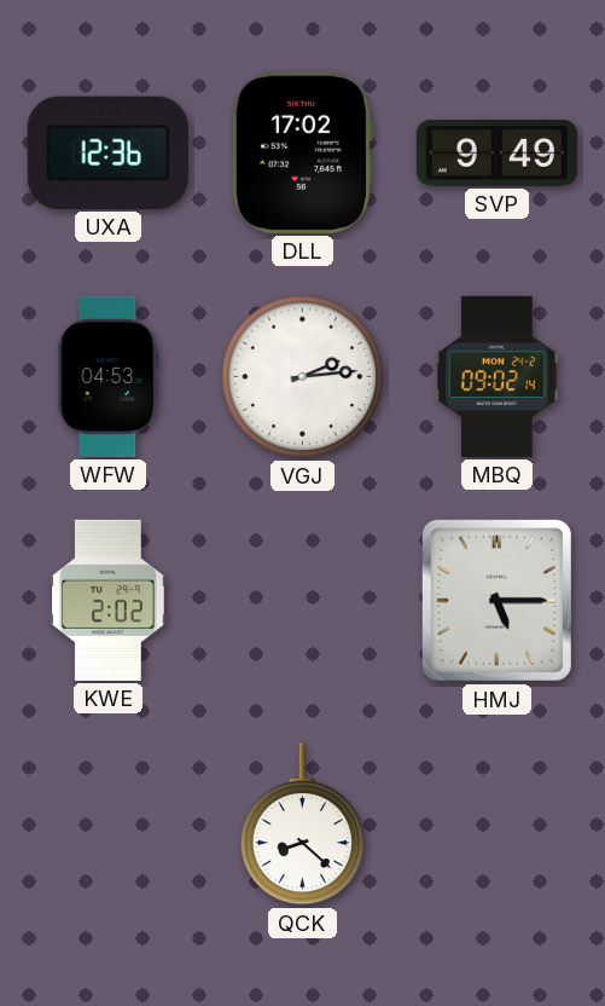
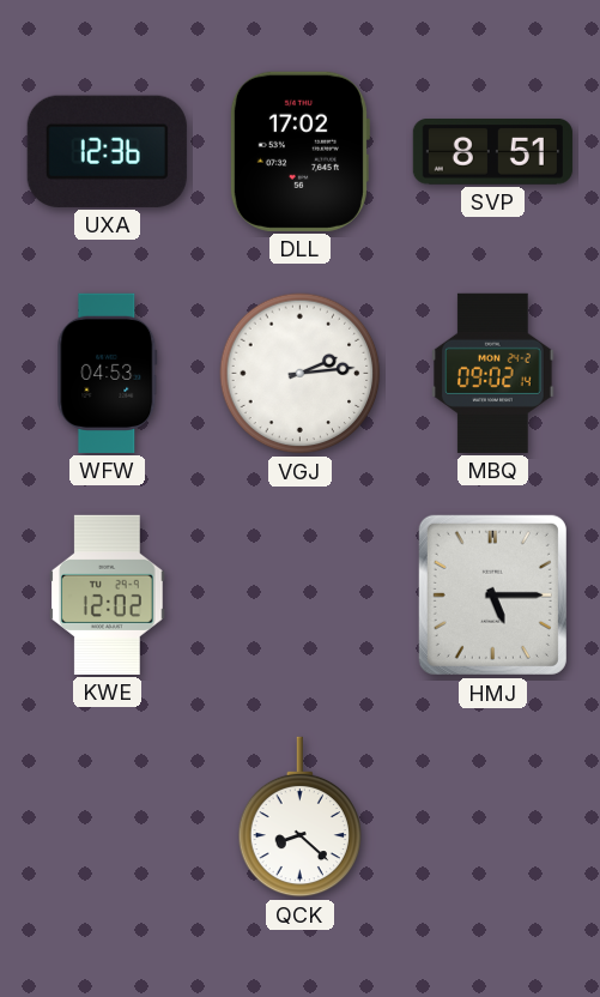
SVP: 9:49 -> 8:51 (492, 152)
KWE: 2:02 -> 12:02 (108, 594)
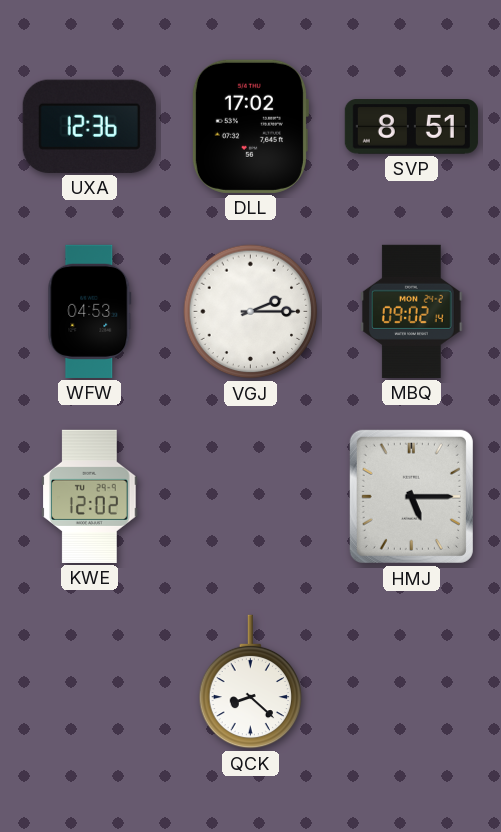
VGJ: 2:14 -> 2:15 (251, 312)
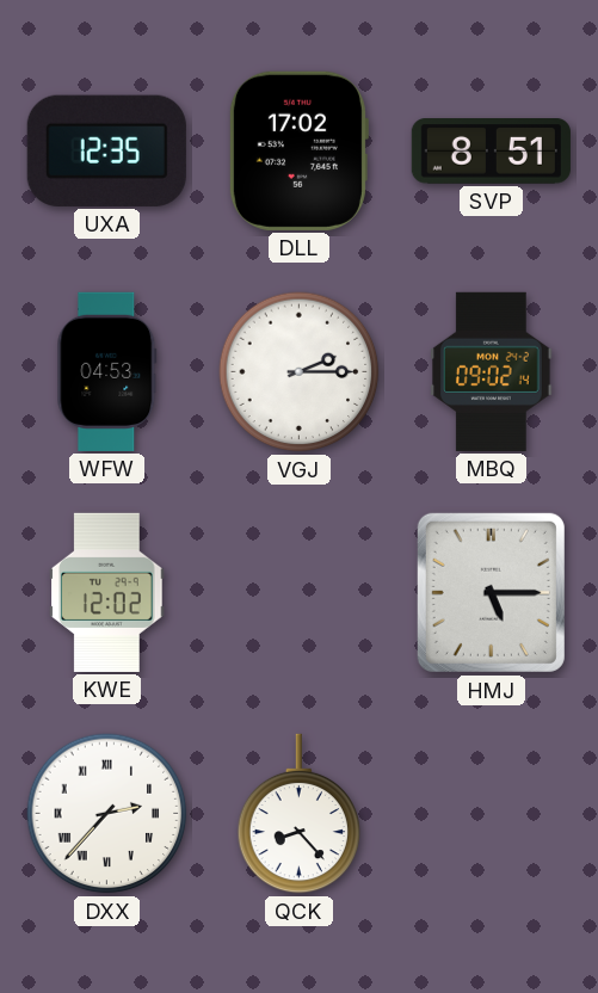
UXA: 12:36 -> 12:35 (106, 150)
DXX: none -> 2:37 (107, 814)
QCK: 8:22 -> 8:23 (300, 814)
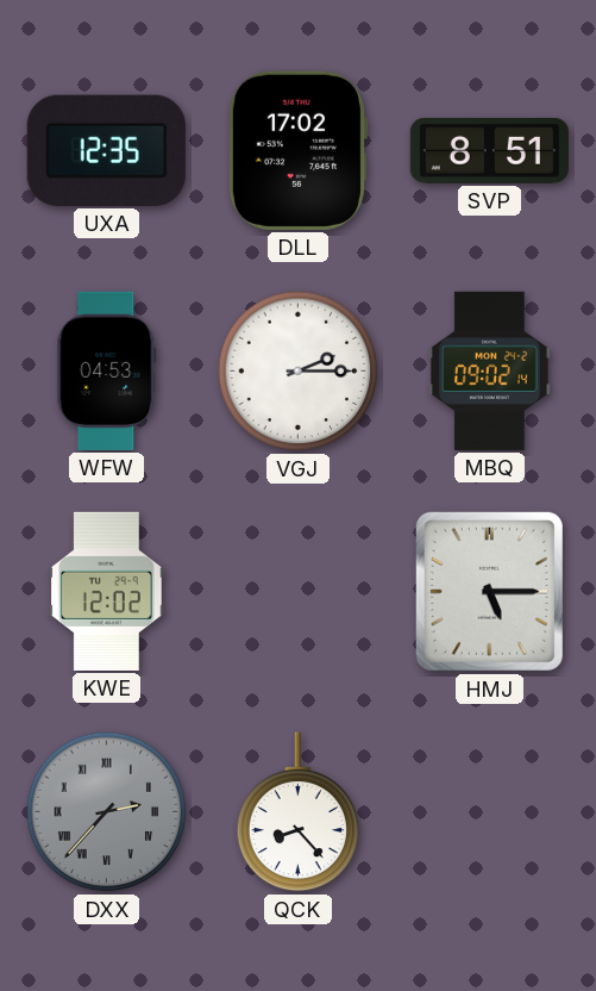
DXX dial: white -> grey (107, 812)
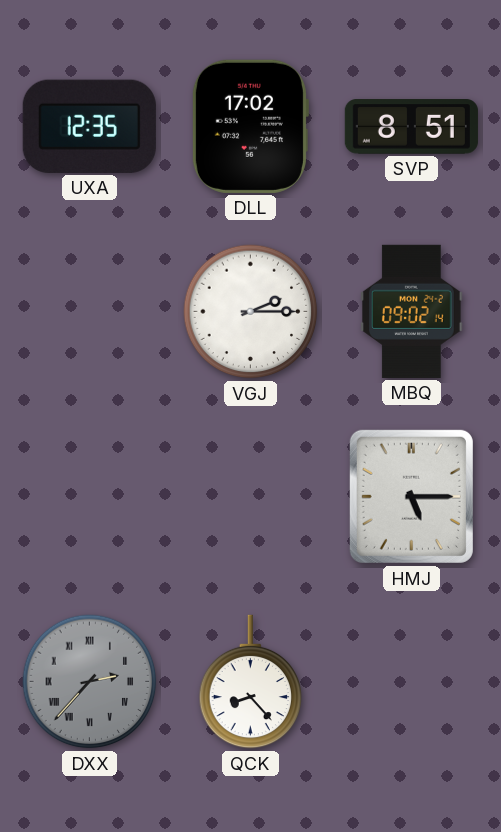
WFW: 04:53 -> none (107, 370)
KWE: 12:02 -> none (107, 591)
